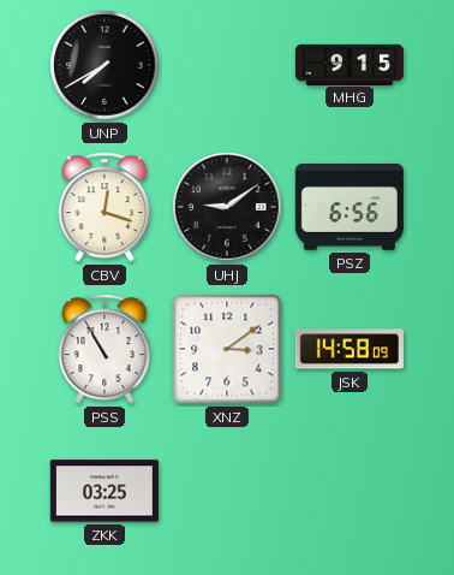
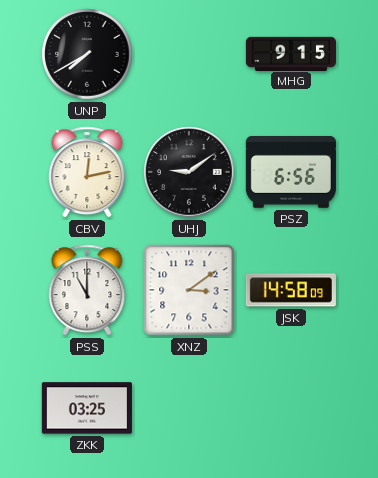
CBV: 12:18 -> 12:13 (87, 172)
PSS: 10:55 -> 11:00 (87, 290)
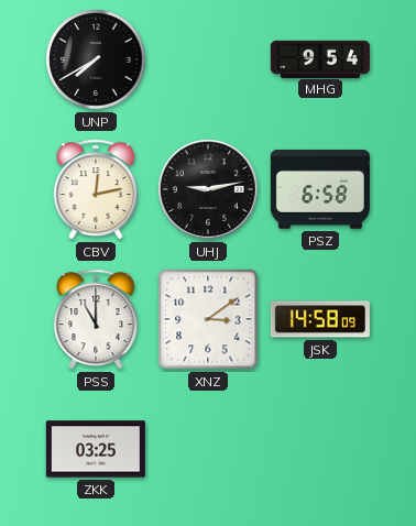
MHG: 9:15 -> 9:54 (320, 58)
UHJ: 9:09 -> 9:13 (208, 189)
PSZ: 6:56 -> 6:58 (320, 189)
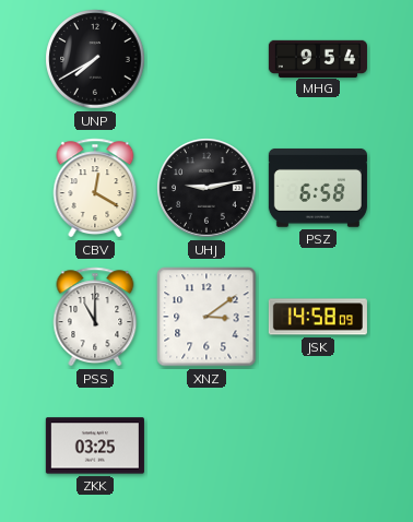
CBV: 12:13 -> 12:20 (95, 188)
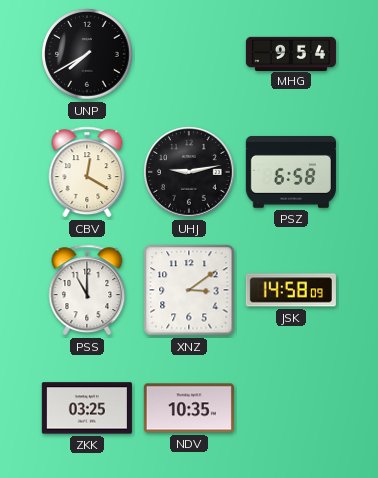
NDV: none -> 10:35 (189, 408)
